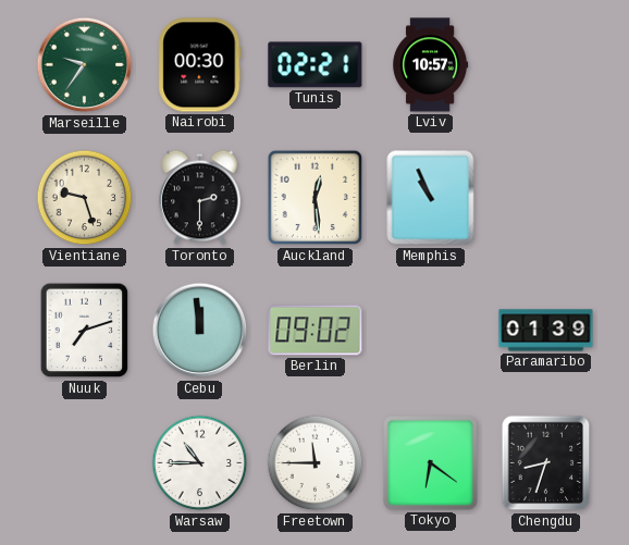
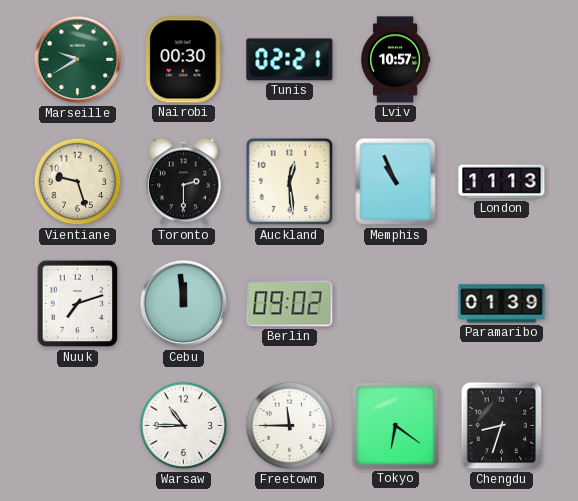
Marseille: 9:36 -> 9:40 (78, 60)
London: none -> 11:13 (502, 182)
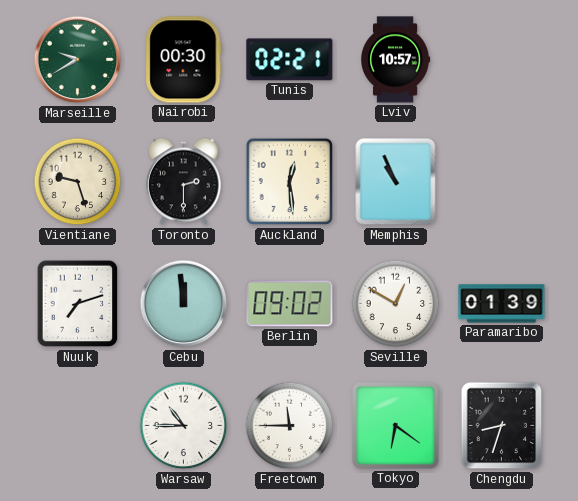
London: 11:13 -> none (502, 182)
Seville: none -> 12:50 (396, 304)
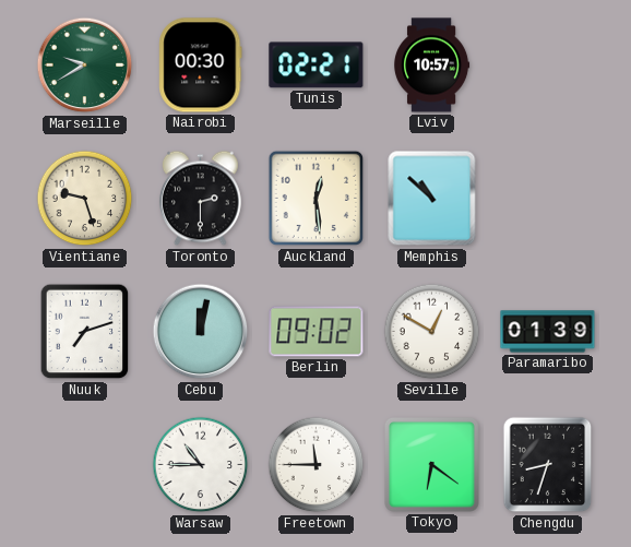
Memphis: 10:56 -> 10:52 (432, 199)
Cebu: 11:59 -> 12:02 (201, 332)
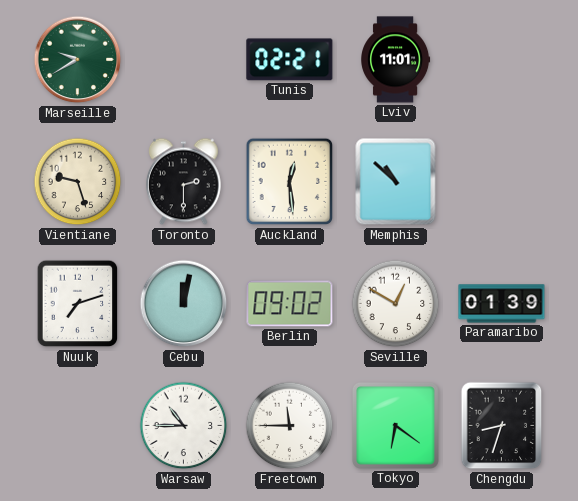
Nairobi: 00:30 -> none (201, 66)
Lviv: 10:57 -> 11:01 (396, 60)
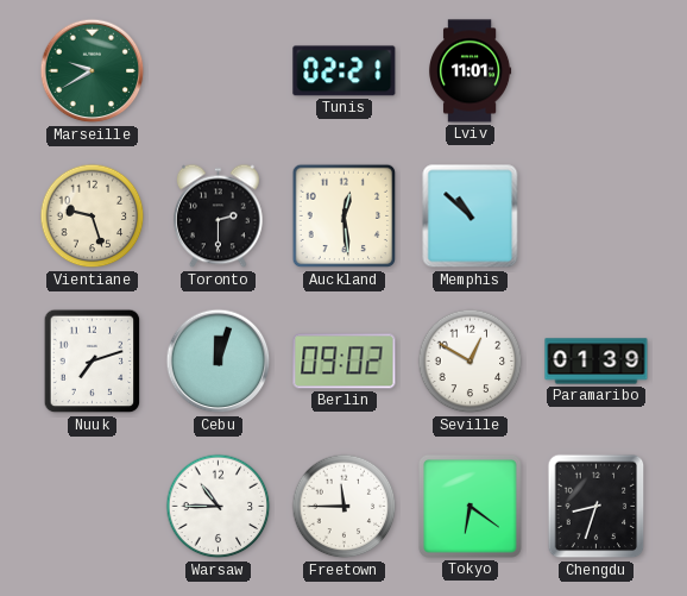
Cebu: 12:02 -> 12:03 (219, 362)
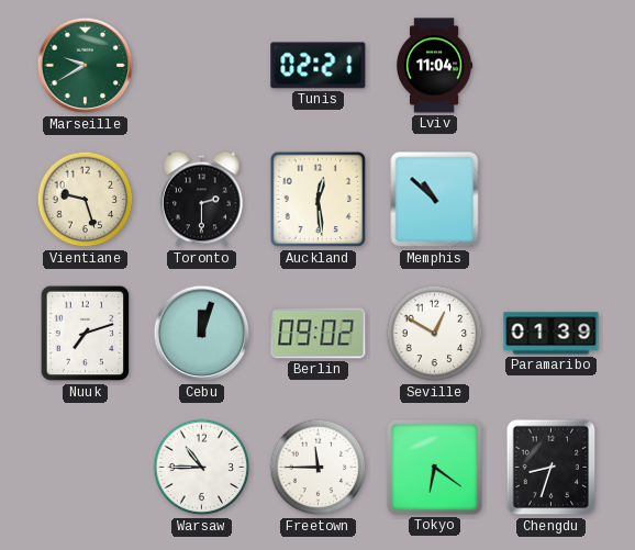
Lviv: 11:01 -> 11:04 (435, 66)
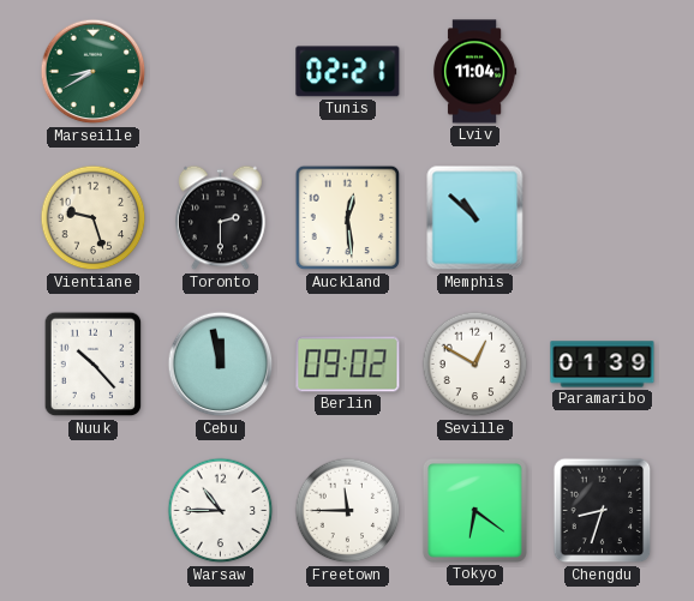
Marseille: 9:40 -> 8:40 (94, 72)
Nuuk: 7:12 -> 10:23 (94, 365)
Cebu: 12:03 -> 11:58 (221, 365)
